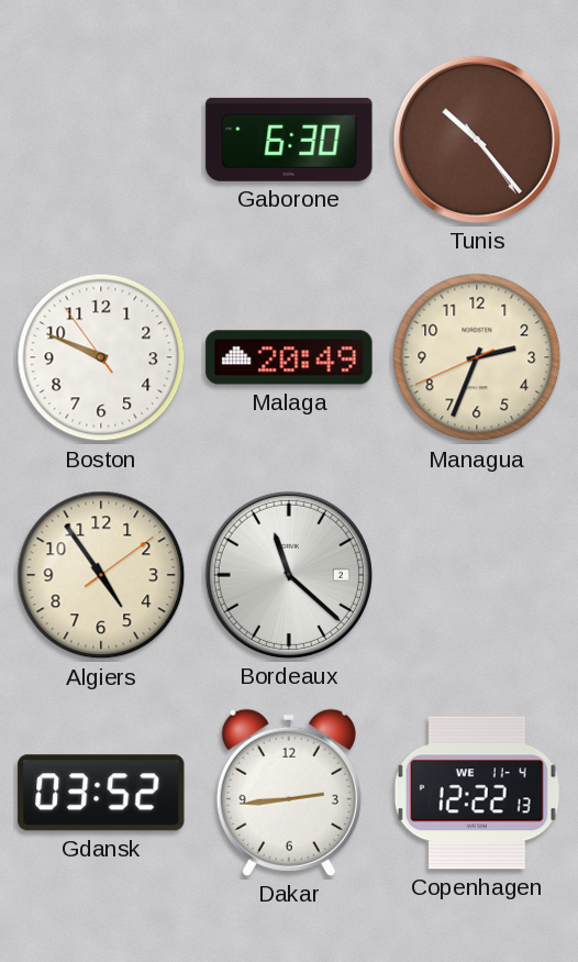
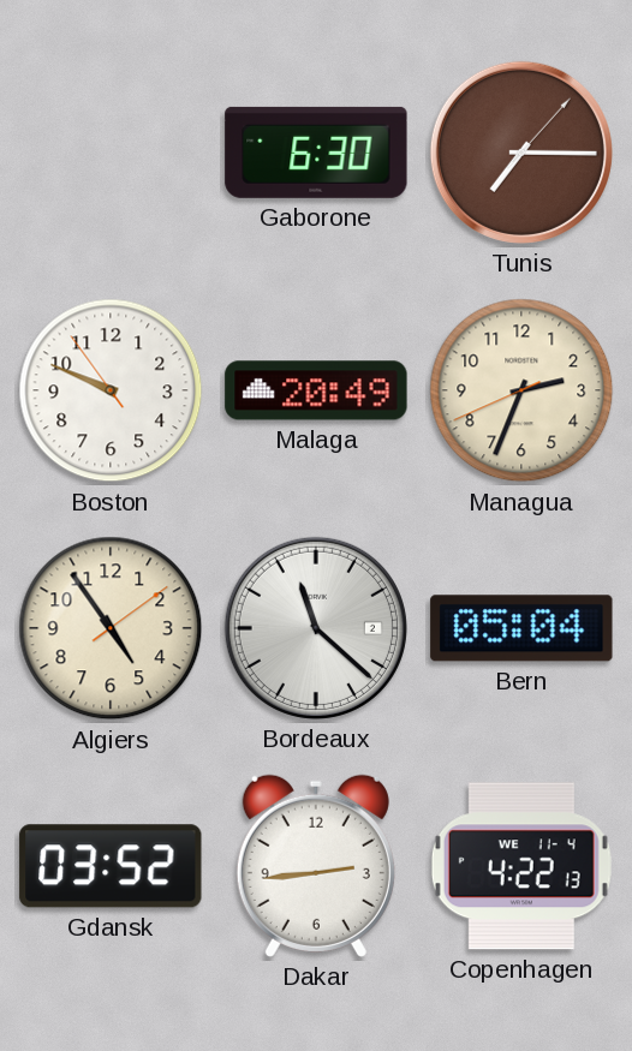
Tunis: 10:23 -> 7:15 (521, 153)
Bern: none -> 05:04 (521, 628)
Copenhagen: 12:22 -> 4:22 (521, 866)
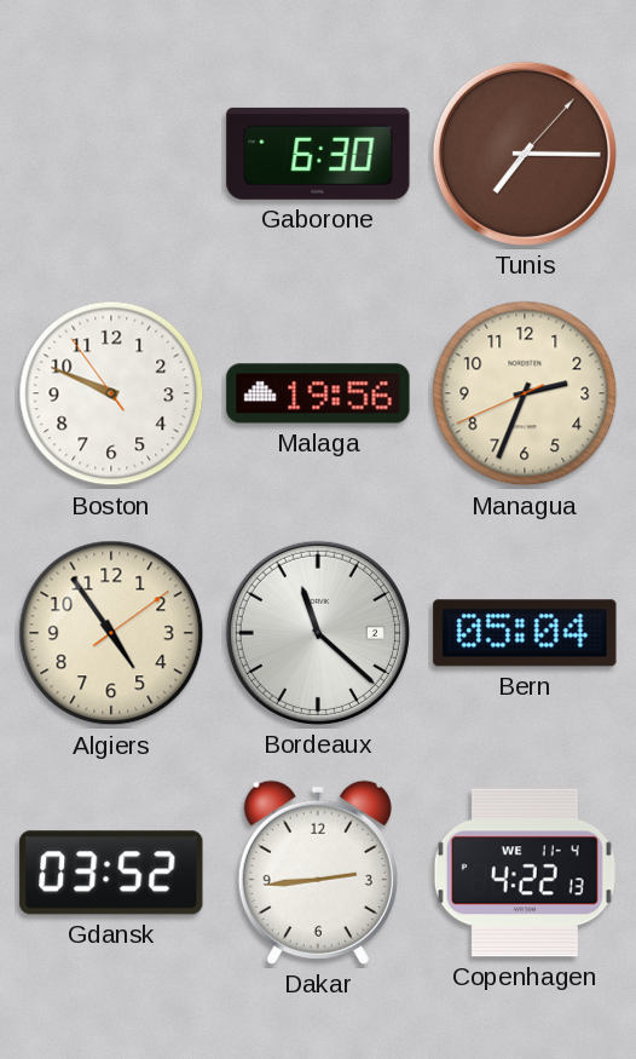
Malaga: 20:49 -> 19:56 (318, 393)
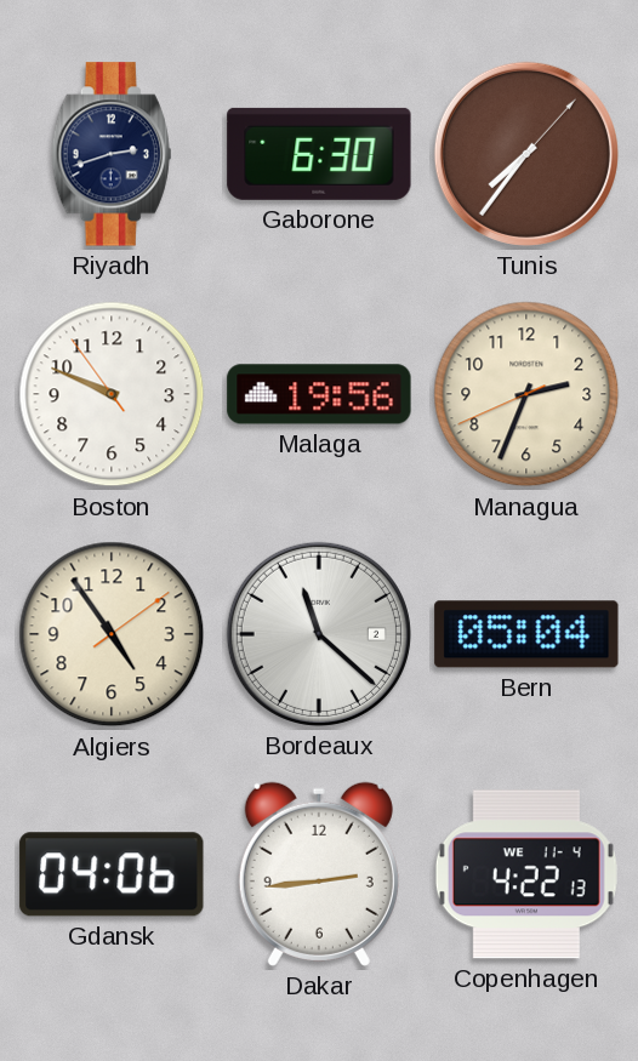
Riyadh: none -> 2:42 (112, 154)
Tunis: 7:15 -> 7:36 (526, 154)
Gdansk: 03:52 -> 04:06 (112, 874)
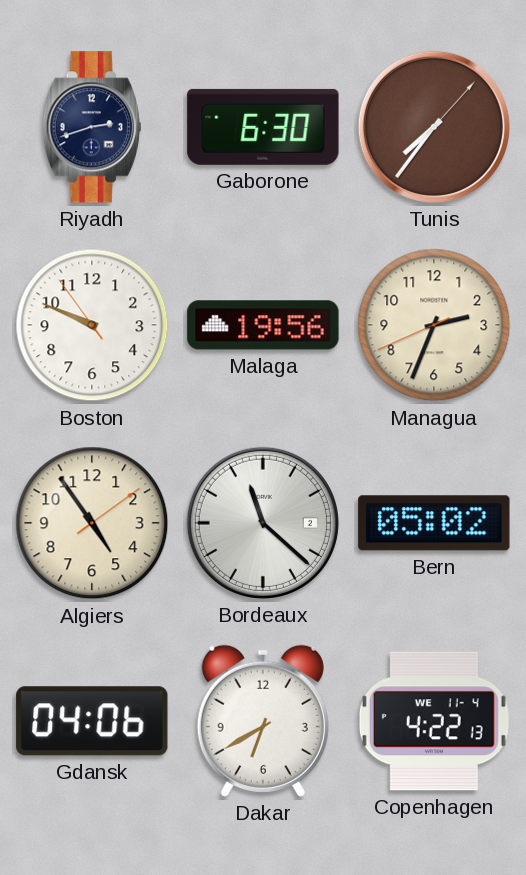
Bern: 05:04 -> 05:02 (434, 523)
Dakar: 2:44 -> 6:40 (263, 721)
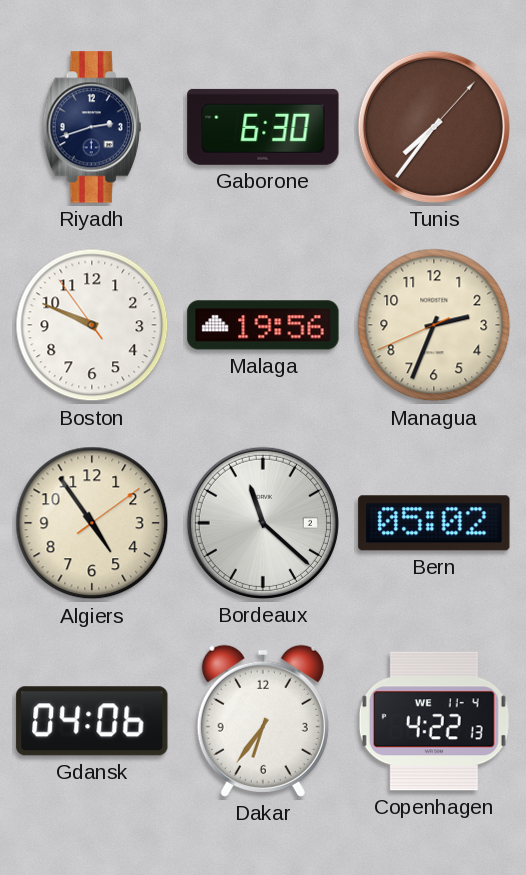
Dakar: 6:40 -> 6:36 (263, 721)
